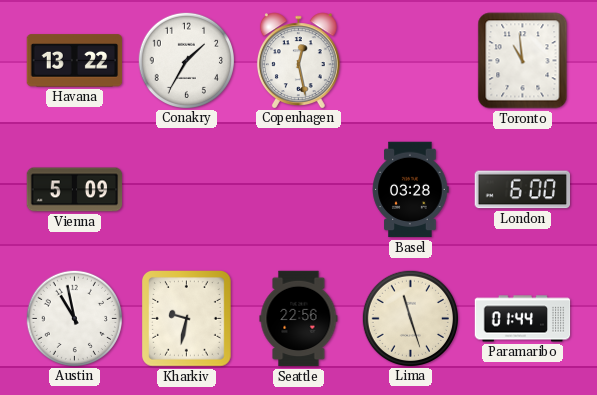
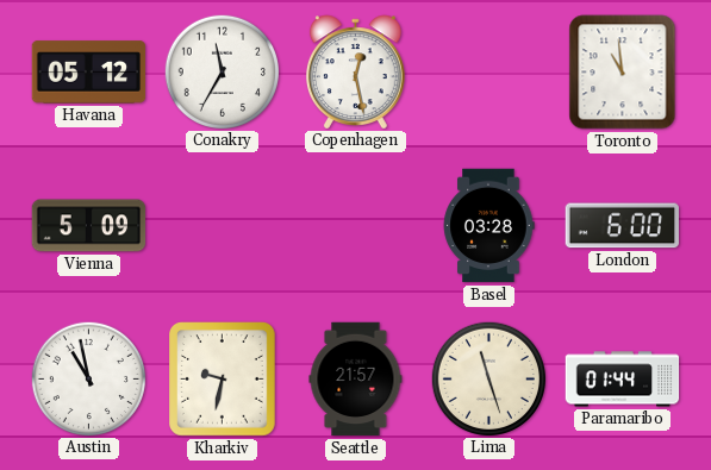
Havana: 13:22 -> 05:12 (89, 73)
Conakry: 1:35 -> 11:35 (222, 71)
Seattle: 22:56 -> 21:57 (356, 380)
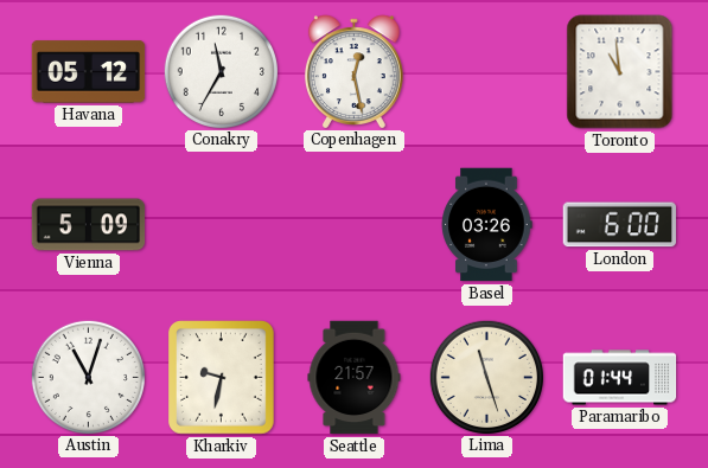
Basel: 03:28 -> 03:26 (486, 225)
Austin: 10:58 -> 11:03 (88, 377)
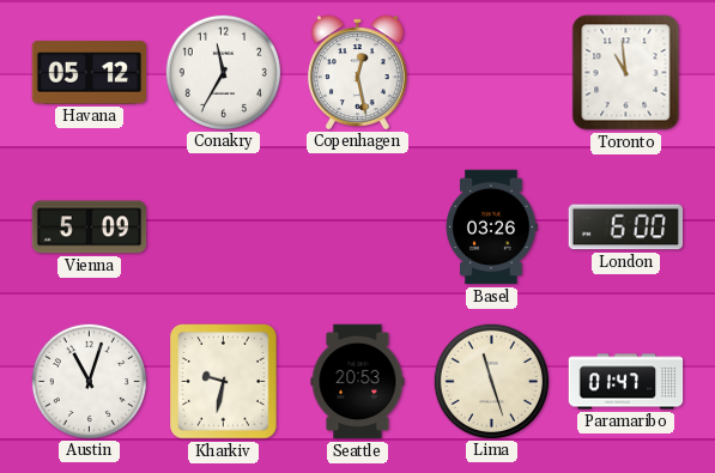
Seattle: 21:57 -> 20:53 (358, 382)
Paramaribo: 01:44 -> 01:47 (626, 382)
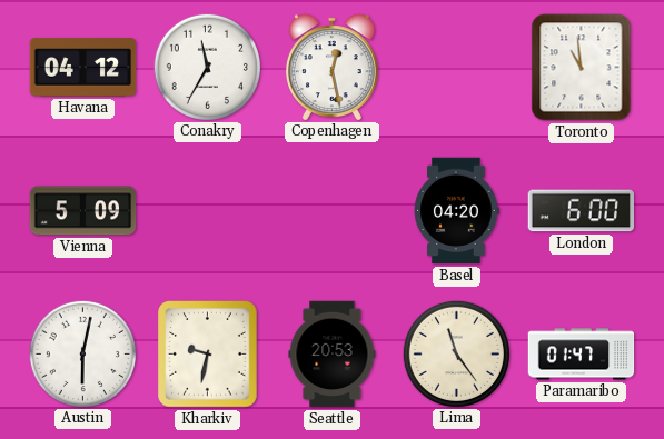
Havana: 05:12 -> 04:12 (83, 68)
Basel: 03:26 -> 04:20 (456, 211)
Austin: 11:03 -> 6:02 (82, 353)
Lima: 11:27 -> 11:24 (456, 353)
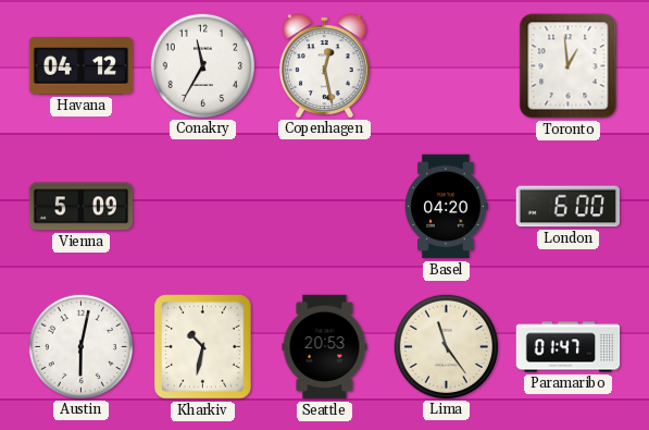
Toronto: 10:59 -> 12:59 (569, 66)
Kharkiv: 9:32 -> 10:32 (203, 347)
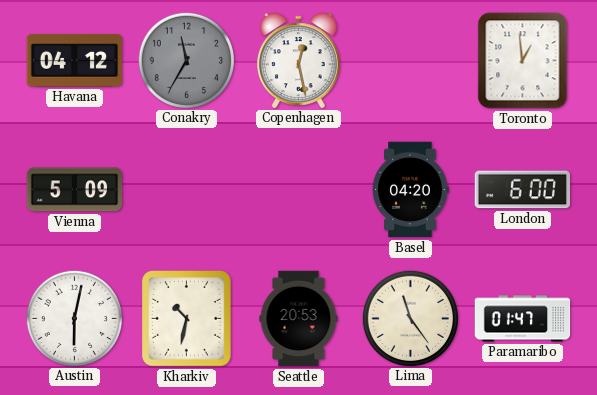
Conakry dial: white -> grey (186, 60)
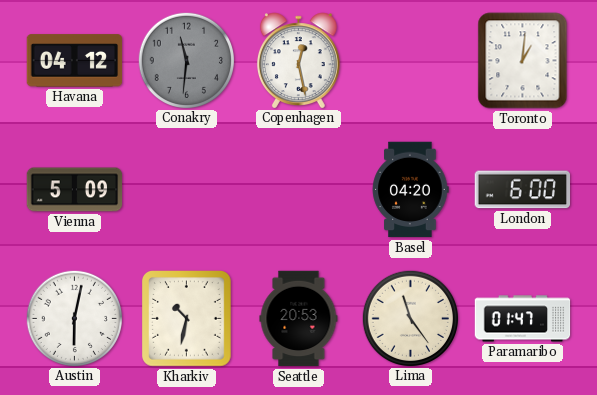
Conakry: 11:35 -> 11:31 (186, 60)
Toronto: 12:59 -> 1:01 (523, 61)
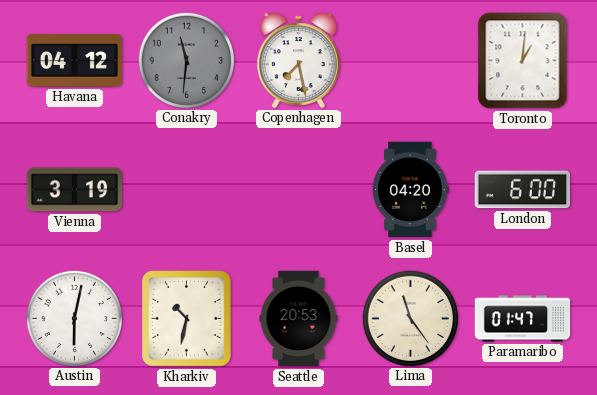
Copenhagen: 12:28 -> 7:28 (298, 60)
Vienna: 5:09 -> 3:19 (75, 190)
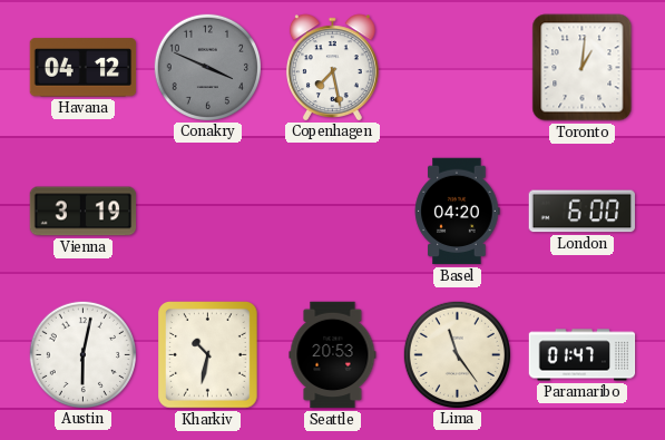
Conakry: 11:31 -> 3:49 (207, 67)
